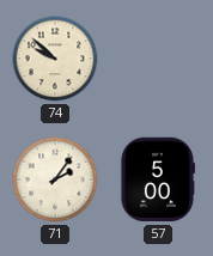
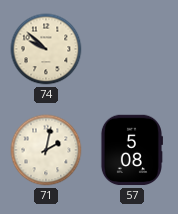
71: 2:06 -> 2:02 (46, 150)
57: 5:00 -> 5:08 (131, 150)
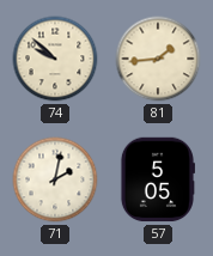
81: none -> 1:44 (158, 59)
57: 5:08 -> 5:05 (157, 179)
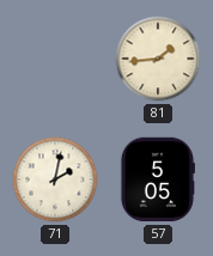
74: 9:52 -> none (55, 59)
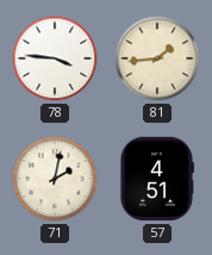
78: none -> 3:46 (55, 58)
57: 5:05 -> 4:51 (156, 179)
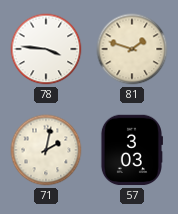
81: 1:44 -> 1:48 (132, 49)
57: 4:51 -> 3:03 (131, 150)
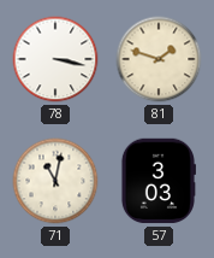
78: 3:46 -> 3:17 (55, 59)
71: 2:02 -> 11:02 (55, 181)
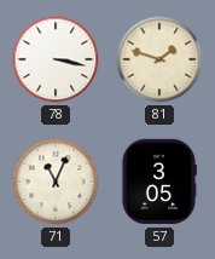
71: 11:02 -> 11:04 (56, 182)
57: 3:03 -> 3:05 (158, 182)
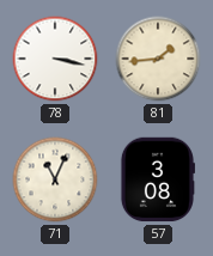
81: 1:48 -> 1:44 (158, 59)
57: 3:05 -> 3:08 (157, 179)
